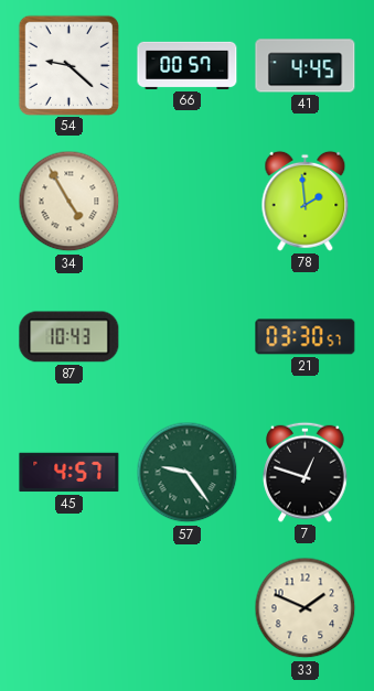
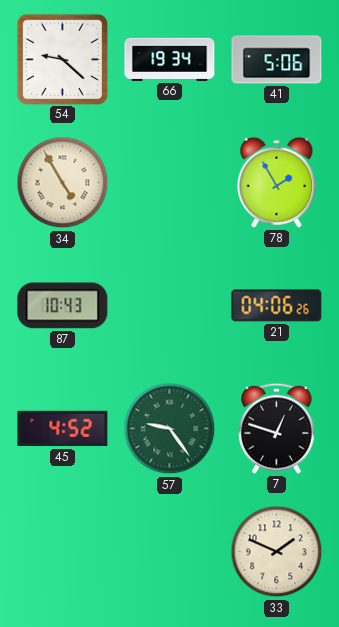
66: 00:57 -> 19:34 (170, 59)
41: 4:45 -> 5:06 (277, 60)
78: 1:59 -> 1:55 (277, 182)
21: 03:30 -> 04:06 (277, 306)
45: 4:57 -> 4:52 (63, 429)
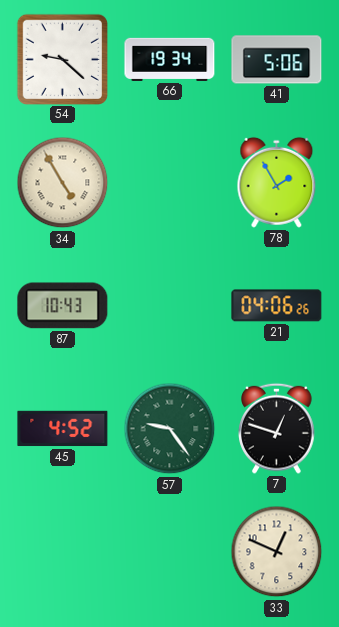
33: 1:49 -> 12:49 (277, 552)
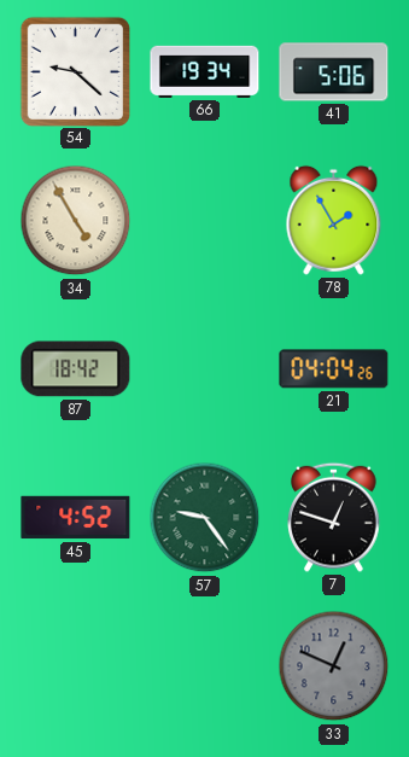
87: 10:43 -> 18:42 (76, 369)
21: 04:06 -> 04:04 (334, 369)
33 dial: cream -> grey (334, 666)
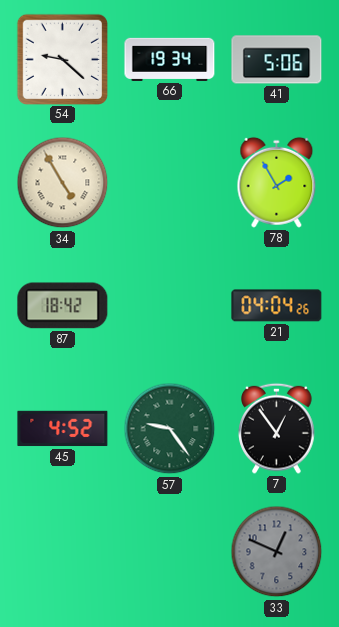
7: 12:48 -> 12:54 (277, 428)
